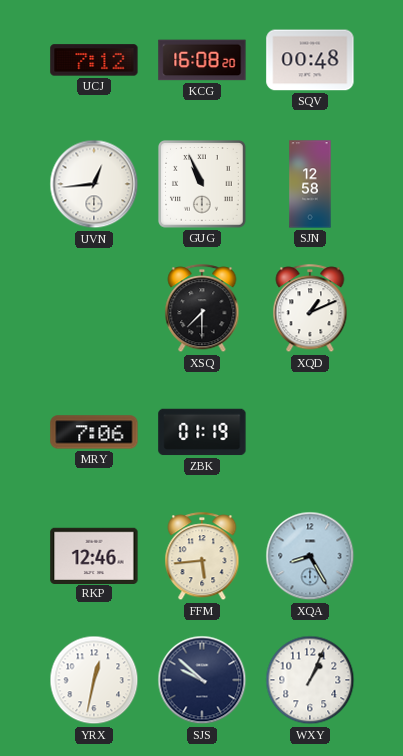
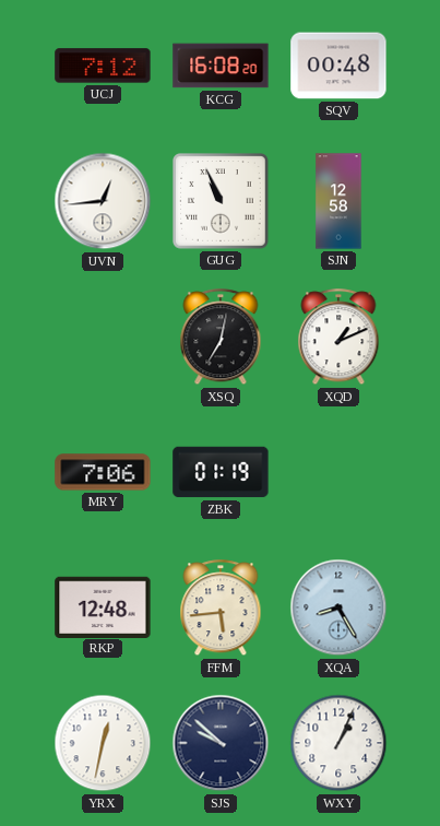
XSQ: 7:30 -> 7:02 (221, 338)
RKP: 12:46 -> 12:48 (103, 606)
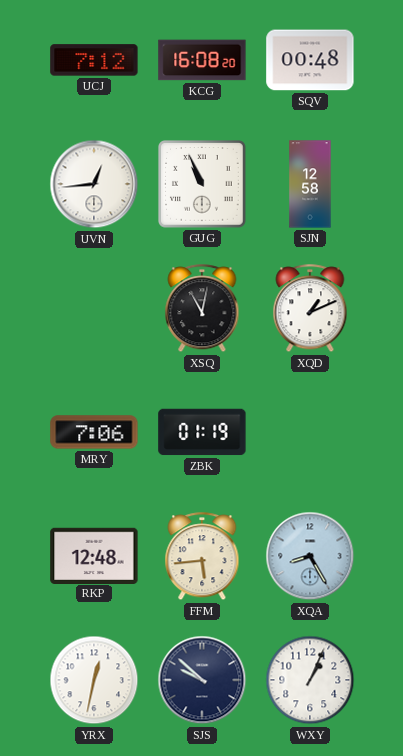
XSQ: 7:02 -> 11:02 (202, 309)
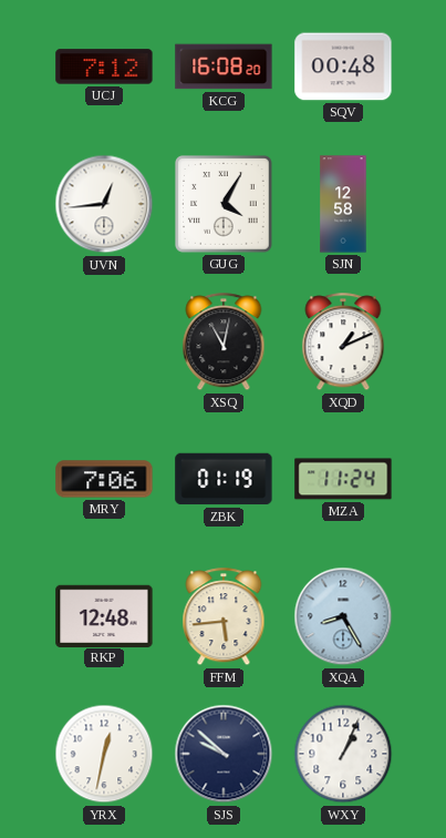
GUG: 10:56 -> 4:05 (224, 204)
MZA: none -> 11:24 (343, 479)
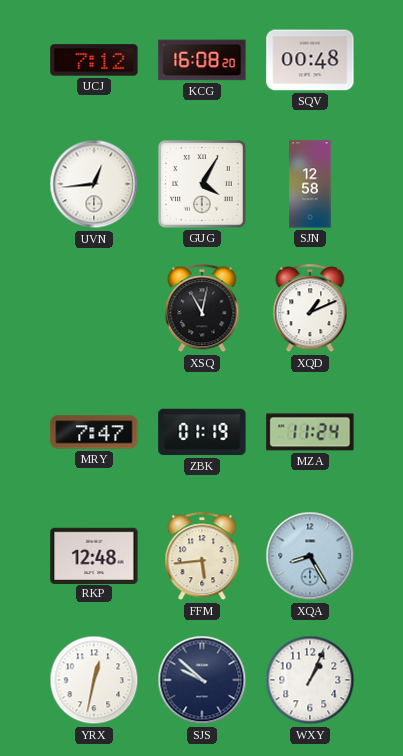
MRY: 7:06 -> 7:47 (94, 432)
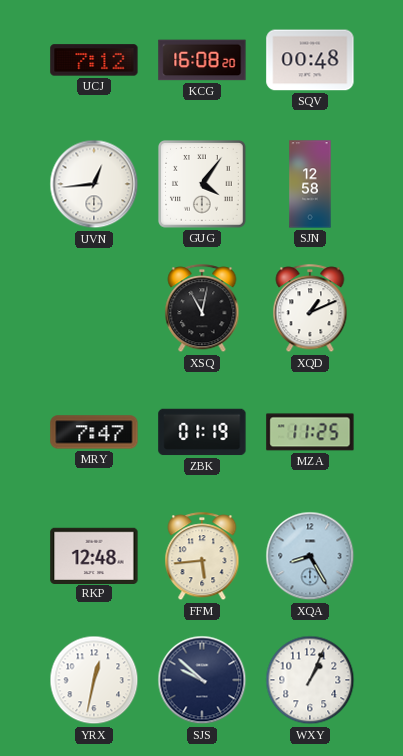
GUG: 4:05 -> 4:06 (202, 184)
MZA: 11:24 -> 11:25 (310, 432)
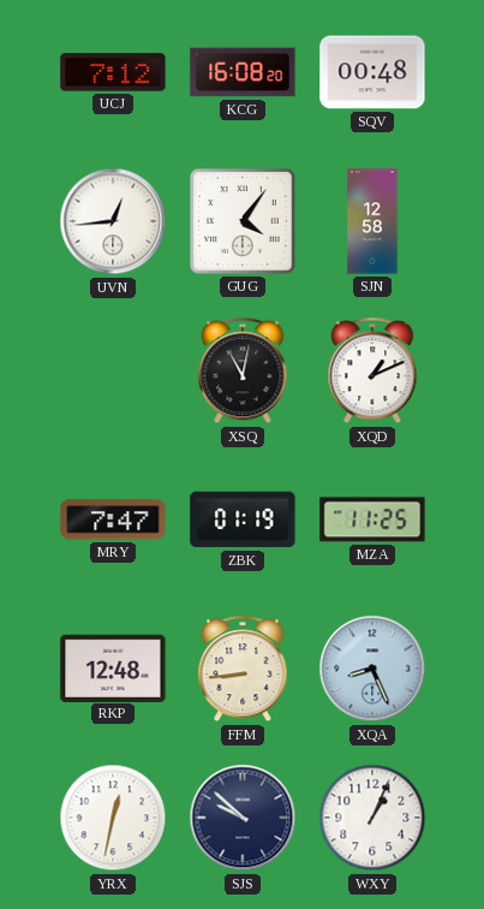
FFM: 5:44 -> 8:44 (243, 670)
XQA: 8:25 -> 8:26 (372, 669)
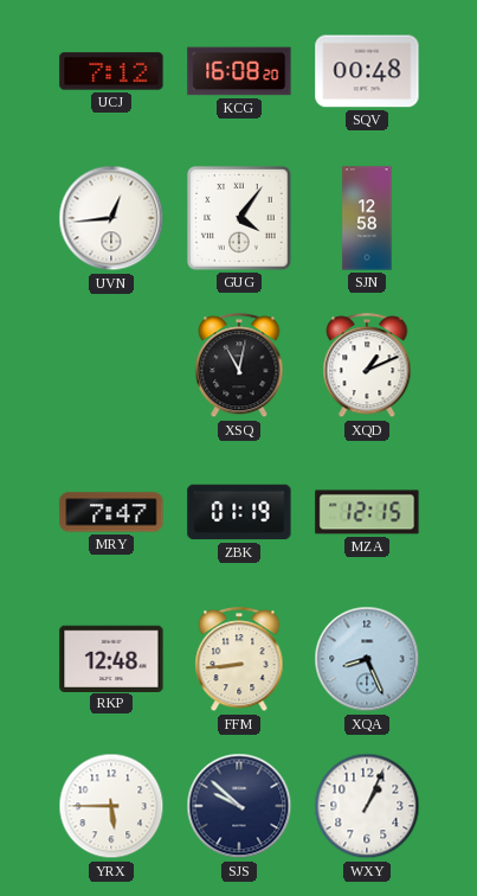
MZA: 11:25 -> 12:15 (367, 512)
YRX: 12:32 -> 5:45 (111, 806)
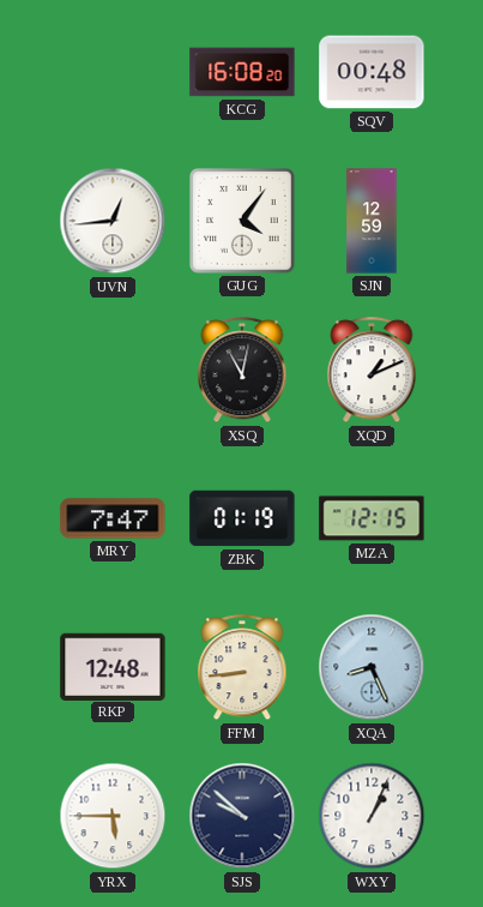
UCJ: 7:12 -> none (111, 71)
SJN: 12:58 -> 12:59 (372, 221)
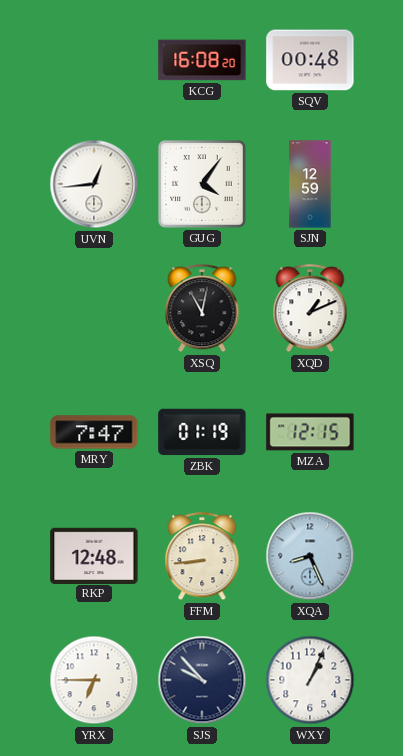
YRX: 5:45 -> 6:45 (94, 680)
SJS: 9:52 -> 9:53 (202, 680)
